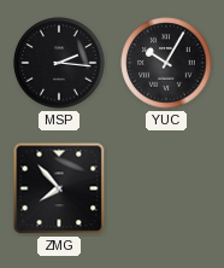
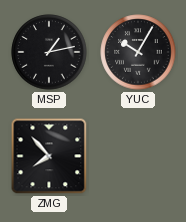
MSP: 2:16 -> 1:13 (49, 52)
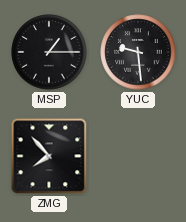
MSP: 1:13 -> 1:15 (49, 52)
YUC: 10:05 -> 9:29 (138, 52)
